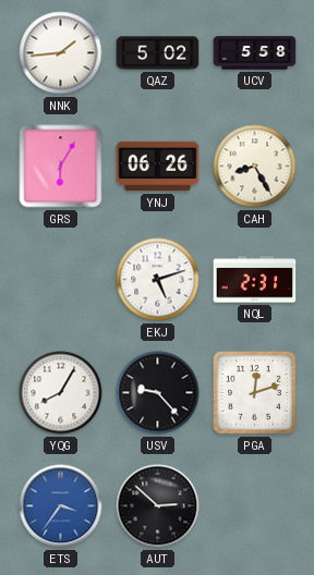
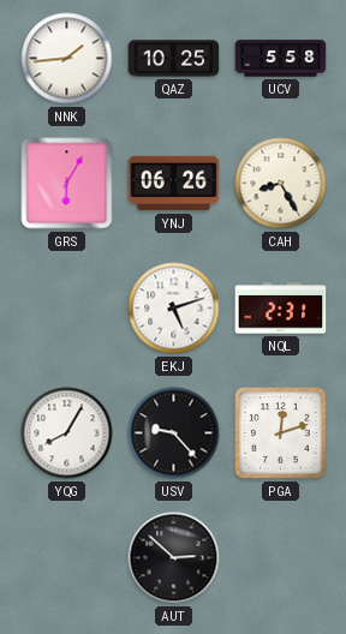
QAZ: 5:02 -> 10:25 (174, 59)
ETS: 3:36 -> none (61, 506)
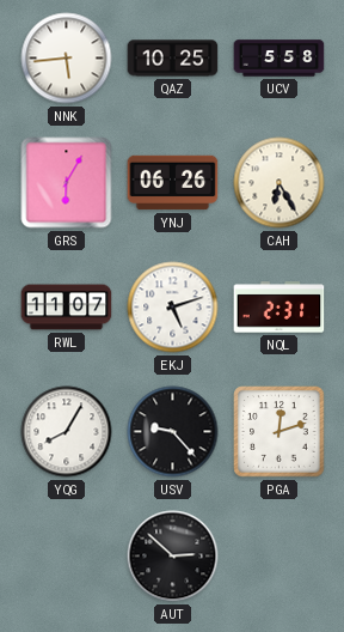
NNK: 1:44 -> 5:44 (67, 59)
CAH: 8:25 -> 6:25 (279, 183)
RWL: none -> 11:07 (67, 308)
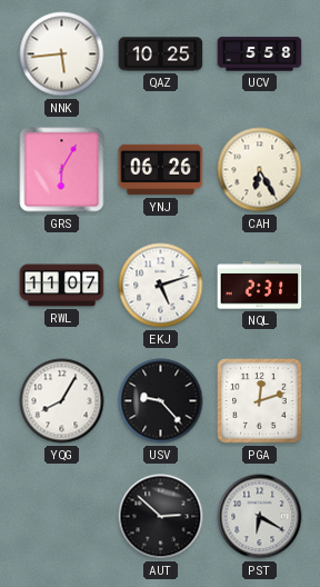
PST: none -> 6:20 (260, 517)
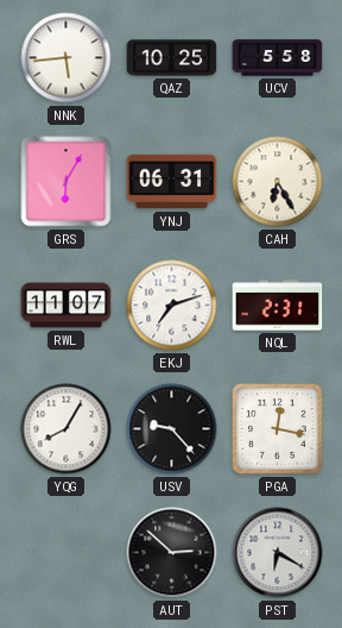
YNJ: 06:26 -> 06:31 (172, 182)
EKJ: 5:12 -> 7:12 (172, 306)
PGA: 12:12 -> 12:17 (278, 429)
